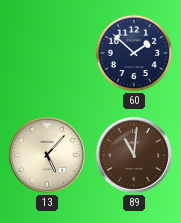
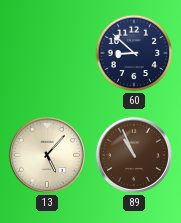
60: 1:52 -> 8:52 (134, 53)
89: 11:01 -> 10:56 (134, 155)
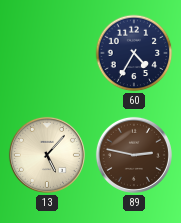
60: 8:52 -> 4:35 (134, 53)
89: 10:56 -> 2:47 (134, 155)
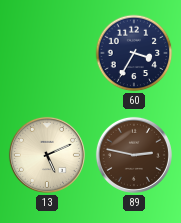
60: 4:35 -> 3:35 (134, 53)
13: 5:07 -> 5:11 (47, 155)
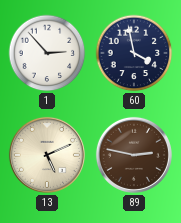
1: none -> 2:53 (47, 53)
60: 3:35 -> 3:58 (134, 53)
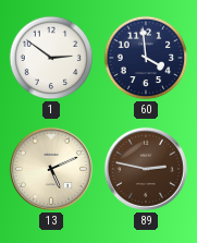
1: 2:53 -> 2:51 (51, 58)
60: 3:58 -> 3:59 (146, 58)
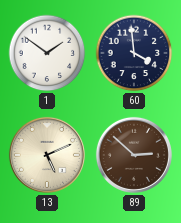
1: 2:51 -> 1:51 (47, 53)
89: 2:47 -> 2:52 (134, 155)
